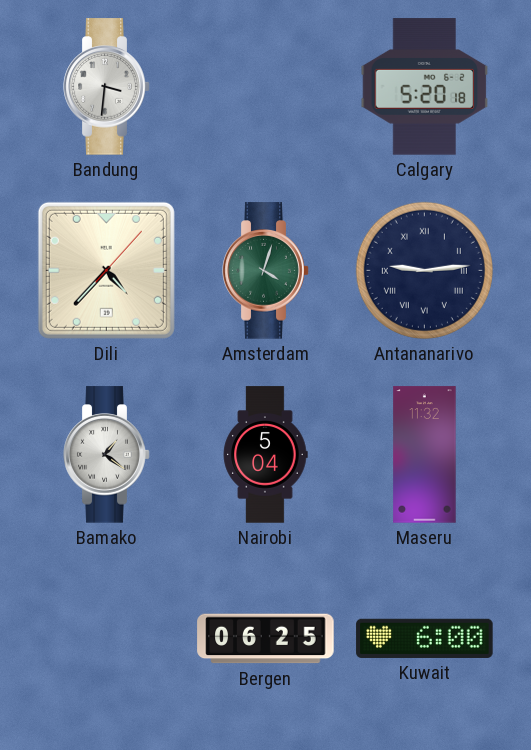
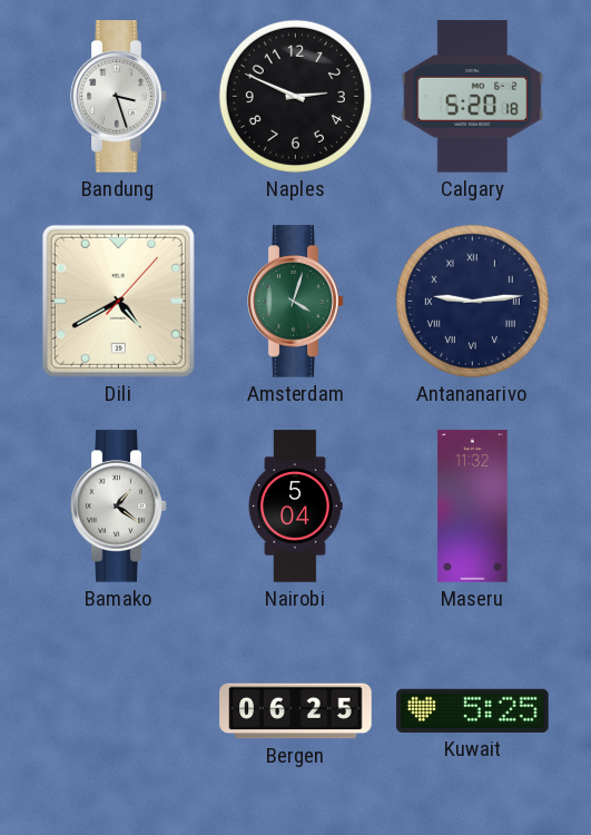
Bandung: 3:31 -> 3:27 (119, 97)
Naples: none -> 2:49 (295, 96)
Dili: 4:37 -> 4:40 (118, 301)
Kuwait: 6:00 -> 5:25 (473, 710)
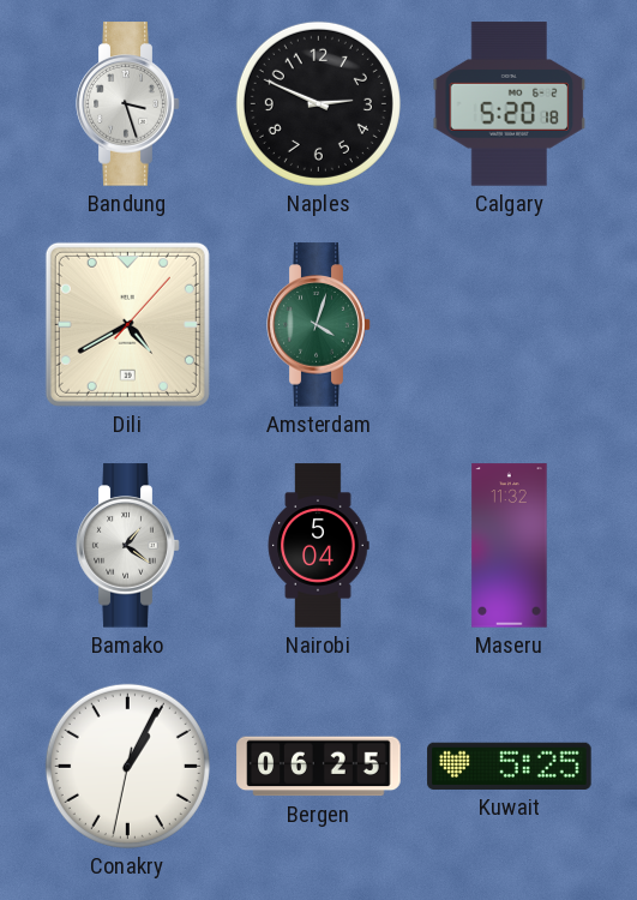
Antananarivo: 9:14 -> none (472, 301)
Conakry: none -> 1:04 (127, 766)
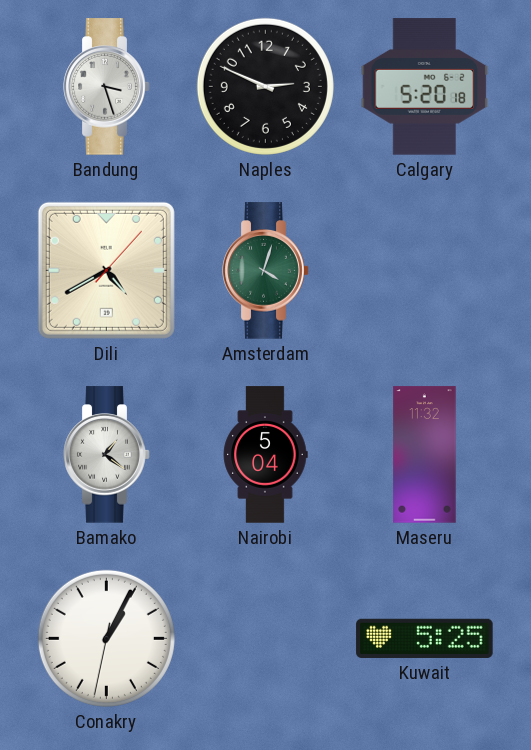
Bergen: 06:25 -> none (319, 767)
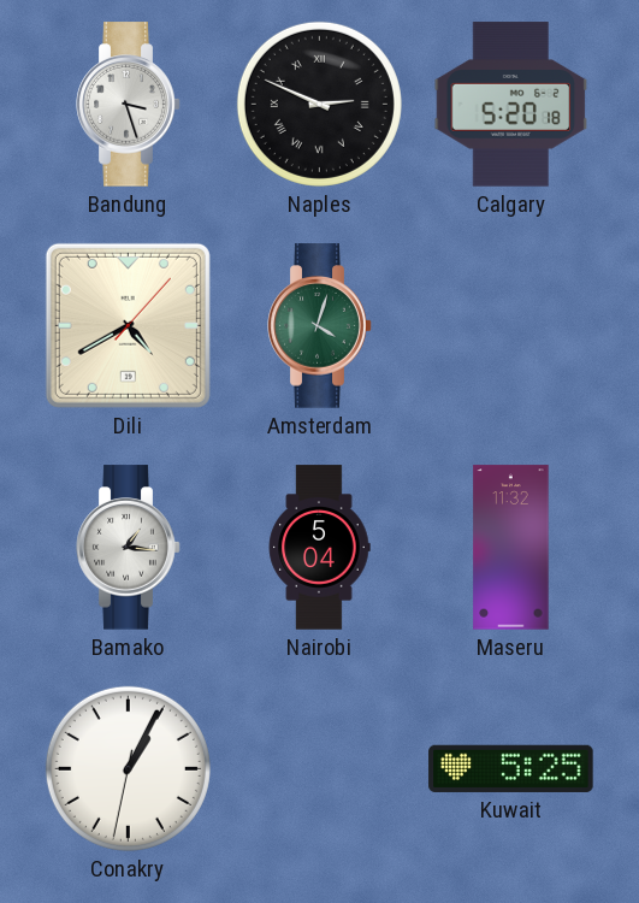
Naples numerals: Arabic -> Roman (319, 104)
Bamako: 1:21 -> 1:16 (129, 548)
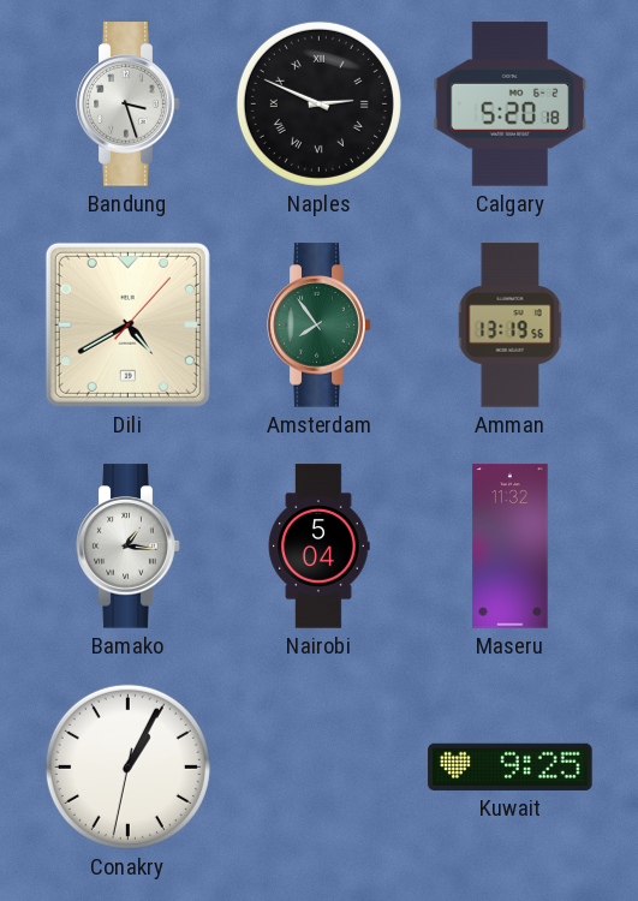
Amsterdam: 4:03 -> 7:54 (320, 326)
Amman: none -> 13:19 (511, 326)
Kuwait: 5:25 -> 9:25 (511, 766)
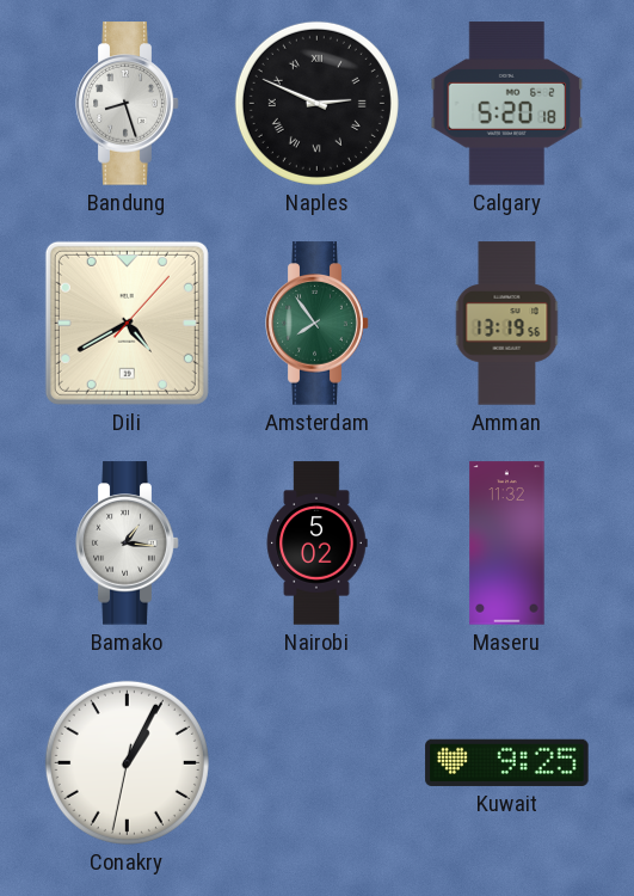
Bandung: 3:27 -> 8:27 (128, 104)
Nairobi: 5:04 -> 5:02 (316, 544)
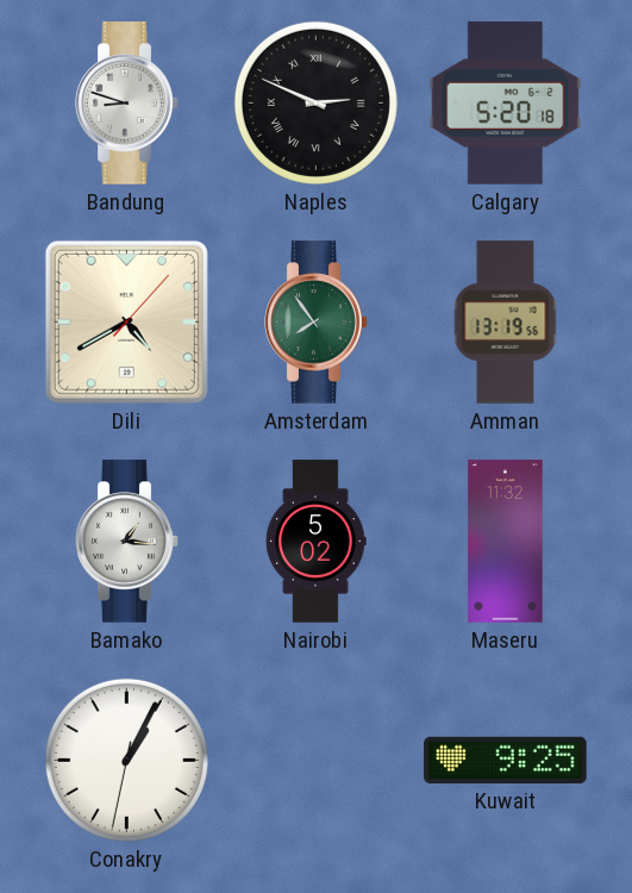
Bandung: 8:27 -> 8:48 (127, 104)
